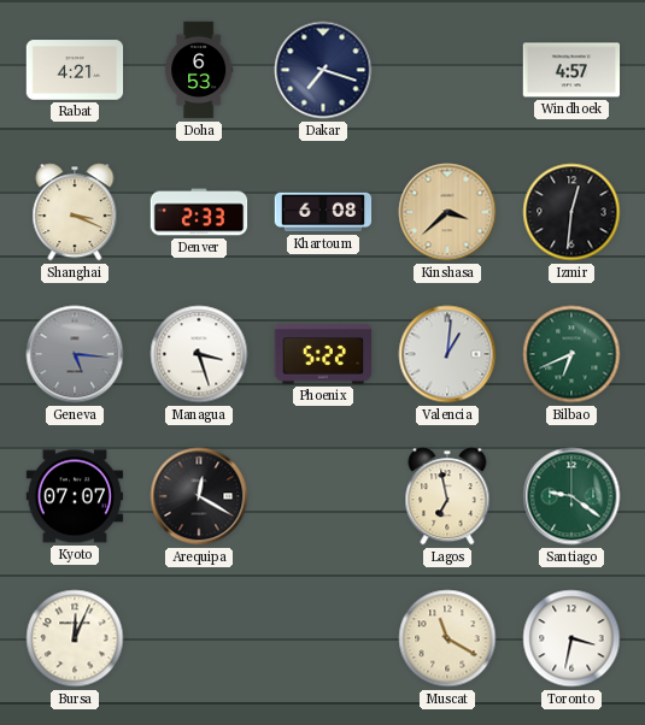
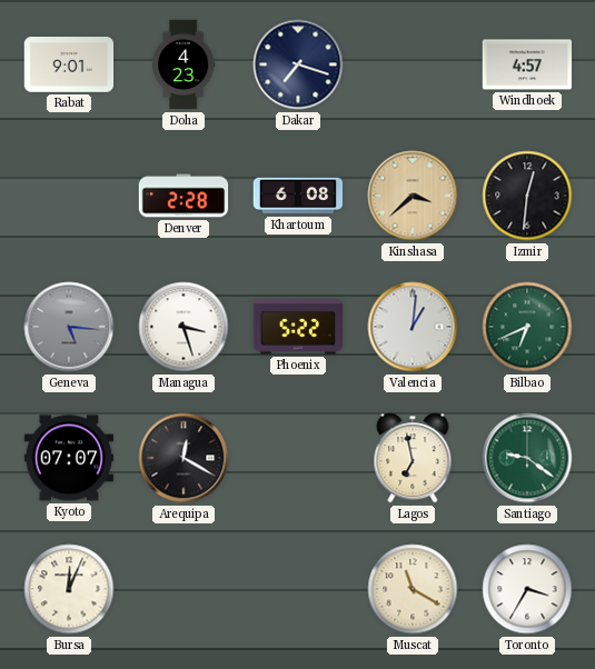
Rabat: 4:21 -> 9:01 (69, 64)
Doha: 6:53 -> 4:23 (184, 64)
Shanghai: 3:19 -> none (75, 212)
Denver: 2:33 -> 2:28 (184, 196)
Toronto: 3:32 -> 3:35 (527, 589)
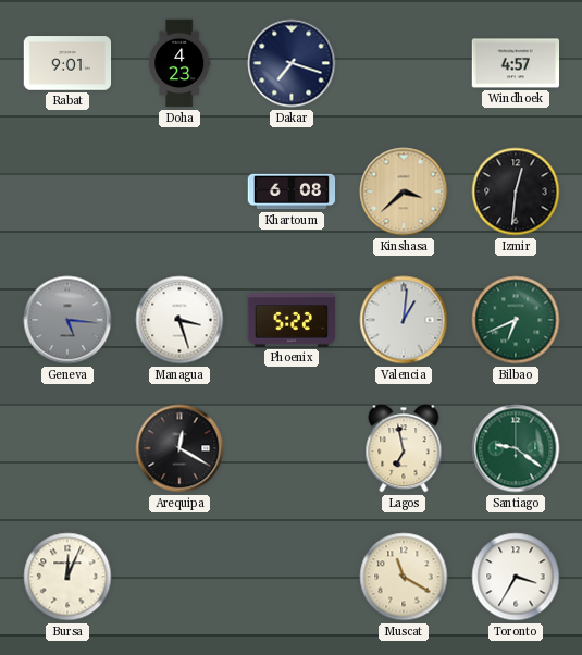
Denver: 2:28 -> none (184, 196)
Kyoto: 07:07 -> none (69, 458)
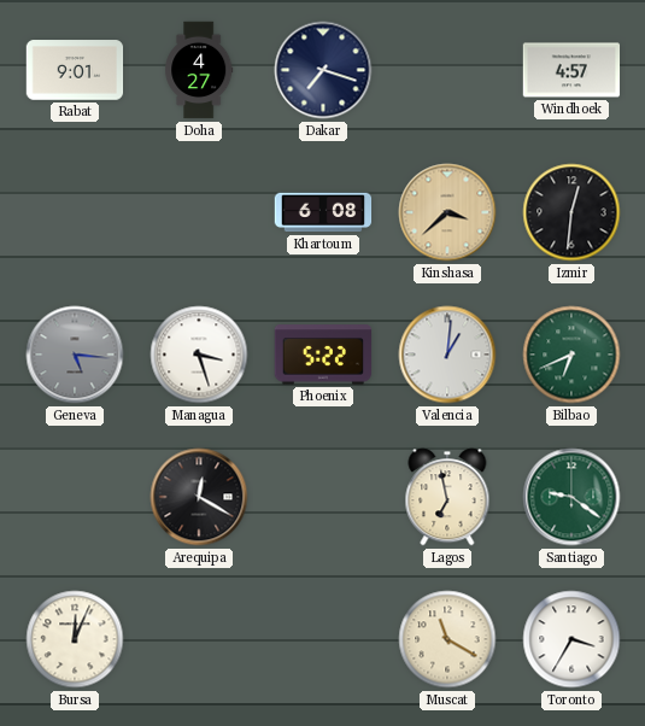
Doha: 4:23 -> 4:27 (199, 70)
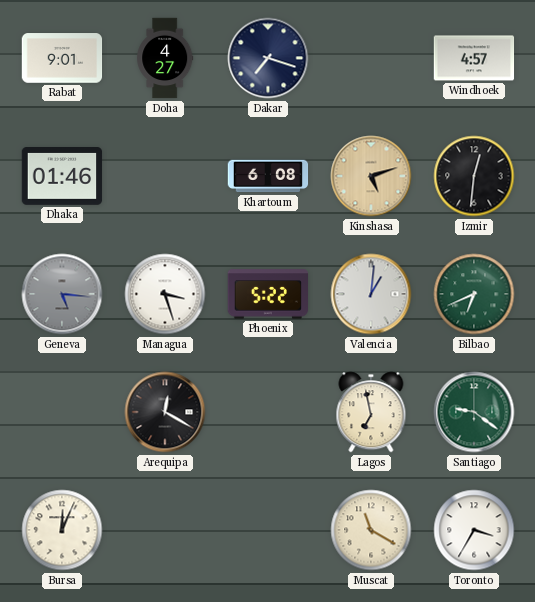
Dhaka: none -> 01:46 (62, 177)
Kinshasa: 3:38 -> 5:12 (371, 176)
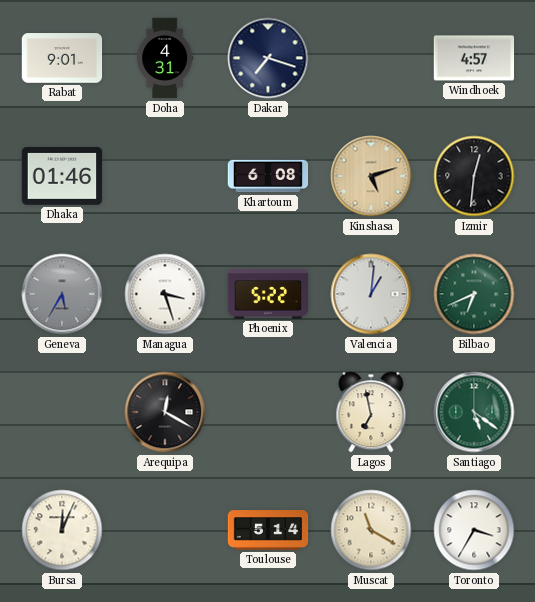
Doha: 4:27 -> 4:31 (165, 58)
Geneva: 5:16 -> 5:35 (62, 294)
Santiago: 9:21 -> 5:21 (474, 412)
Toulouse: none -> 5:14 (268, 530)
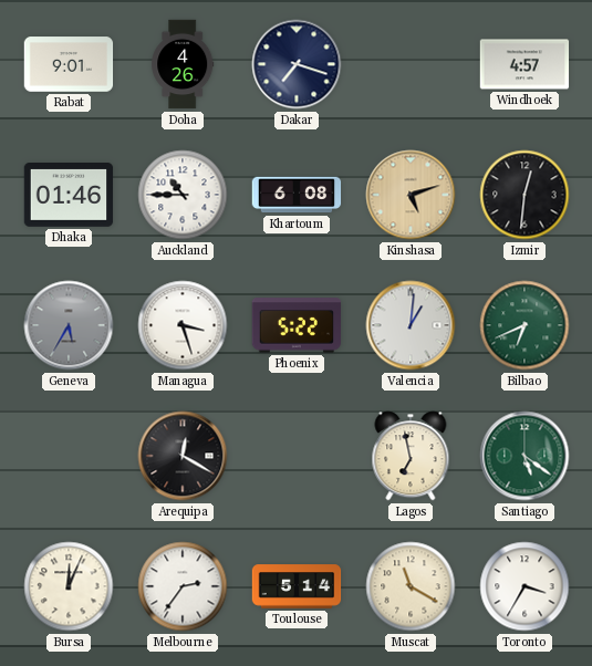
Doha: 4:31 -> 4:26 (183, 64)
Auckland: none -> 10:45 (183, 195)
Melbourne: none -> 2:36 (183, 586)
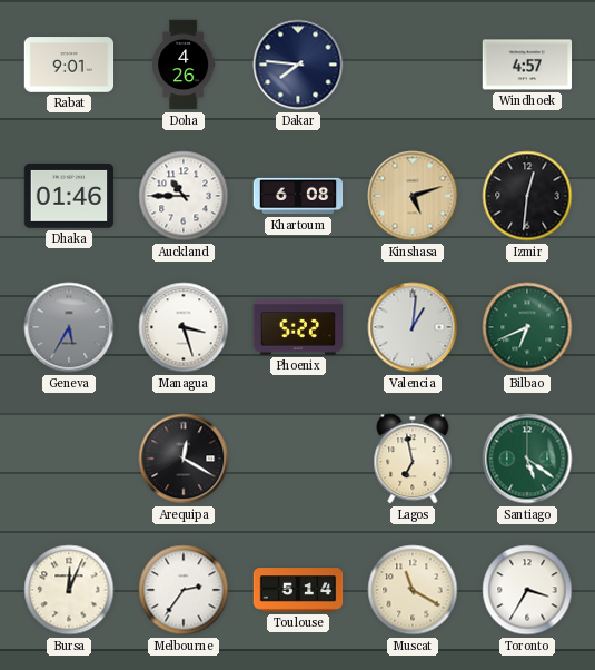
Dakar: 7:18 -> 7:46 (298, 65)
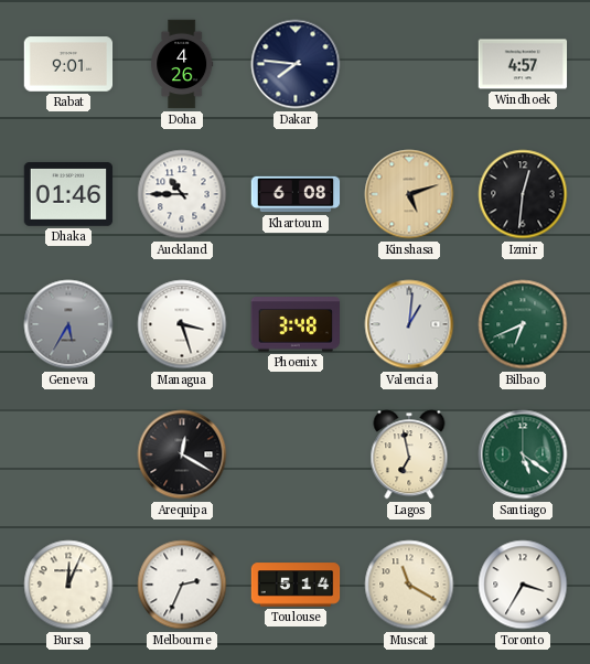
Phoenix: 5:22 -> 3:48 (296, 324)
Melbourne: 2:36 -> 2:34 (182, 585)
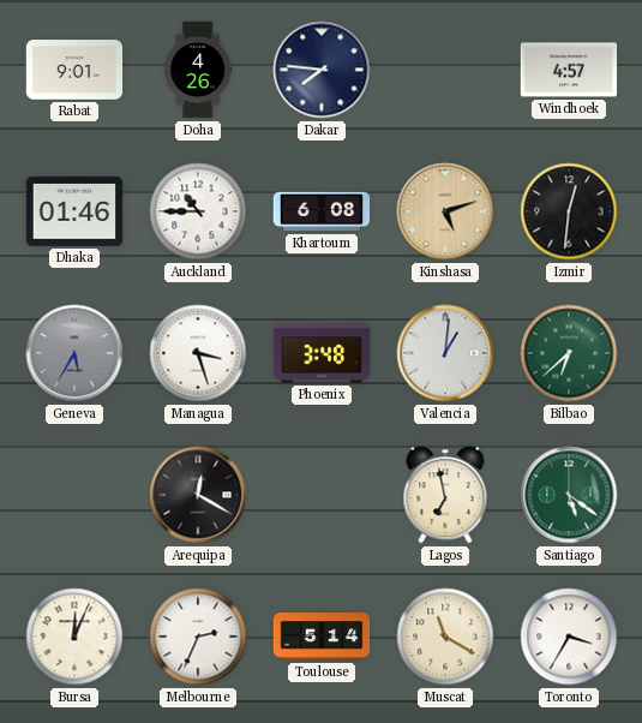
Bilbao: 6:41 -> 6:38 (569, 353)
